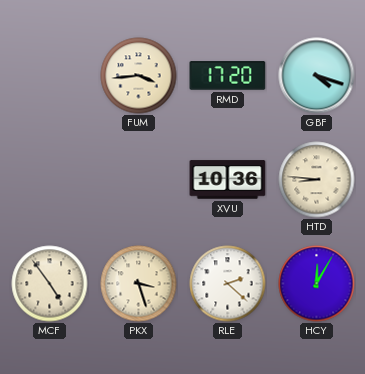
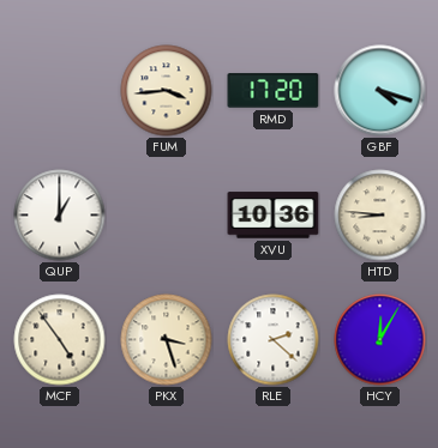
QUP: none -> 1:00 (60, 216)
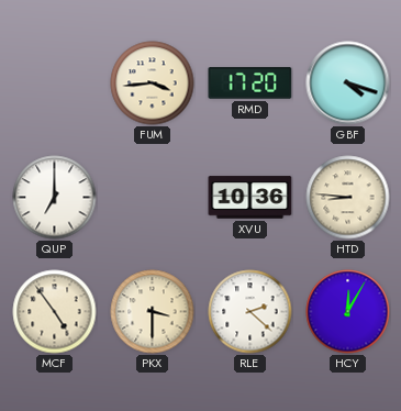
QUP: 1:00 -> 7:00 (55, 198)
PKX: 3:27 -> 3:30 (153, 312)
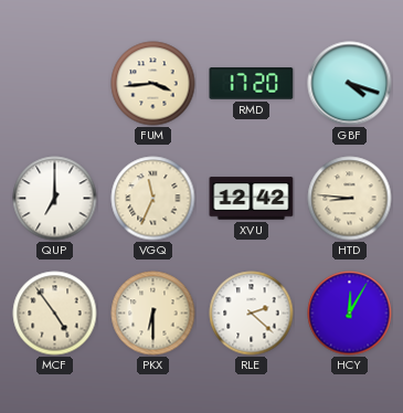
VGQ: none -> 11:34 (153, 199)
XVU: 10:36 -> 12:42 (252, 199)
PKX: 3:30 -> 6:30 (153, 314)
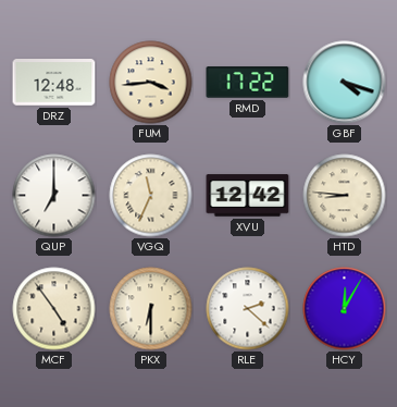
DRZ: none -> 12:48 (54, 83)
RMD: 17:20 -> 17:22 (248, 83)
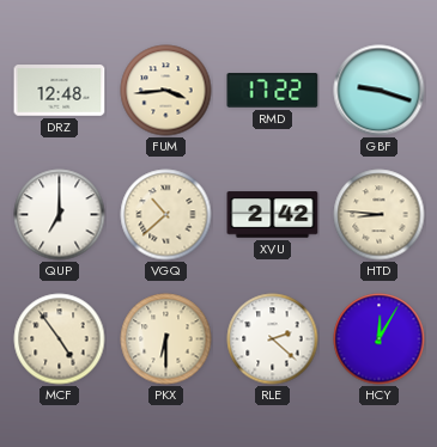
GBF: 4:18 -> 9:18 (380, 91)
VGQ: 11:34 -> 10:38 (166, 215)
XVU: 12:42 -> 2:42 (273, 215)
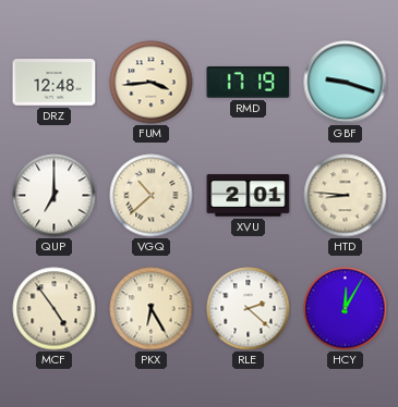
RMD: 17:22 -> 17:19 (249, 83)
XVU: 2:42 -> 2:01 (249, 196)
PKX: 6:30 -> 6:25 (152, 309)
